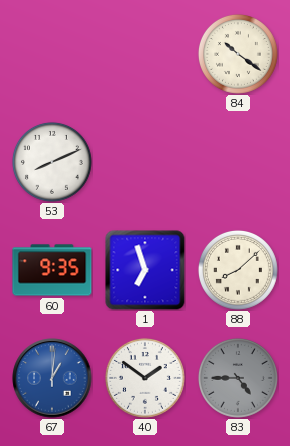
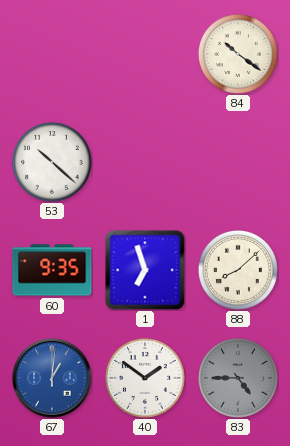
53: 8:11 -> 10:22 (52, 162)
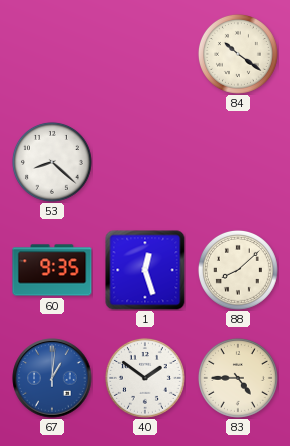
53: 10:22 -> 8:22 (52, 162)
1: 6:57 -> 12:27 (145, 270)
83 dial: grey -> cream (238, 378)
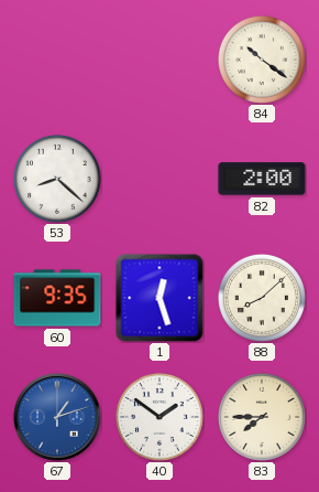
82: none -> 2:00 (262, 179)
67: 1:01 -> 1:12 (57, 417)
83: 4:45 -> 7:45 (262, 417)
